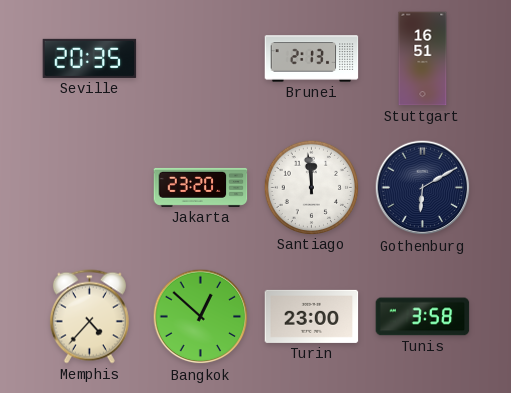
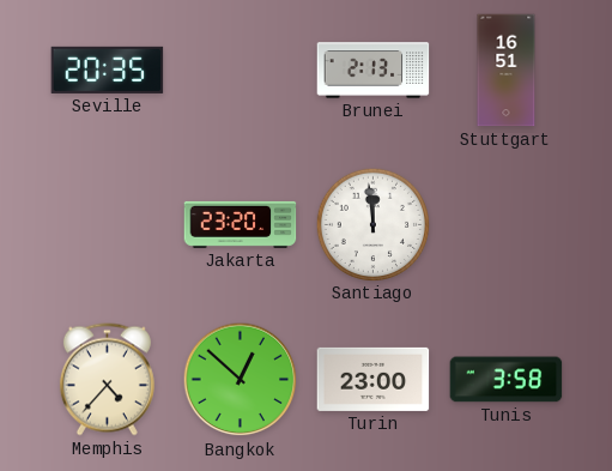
Gothenburg: 6:10 -> none (423, 188)
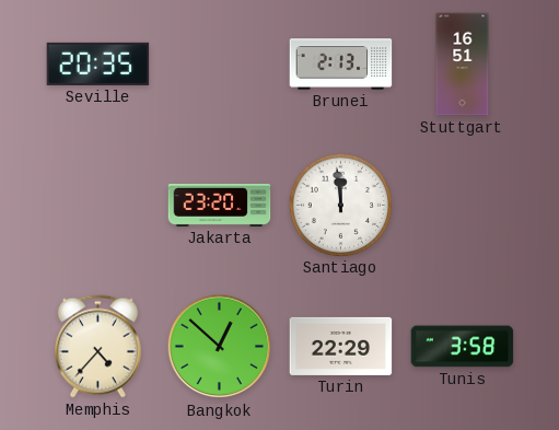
Turin: 23:00 -> 22:29 (341, 346)
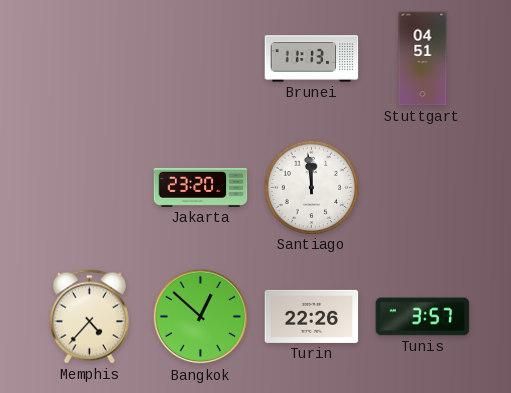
Seville: 20:35 -> none (98, 63)
Brunei: 2:13 -> 11:13 (312, 59)
Stuttgart: 16:51 -> 04:51 (423, 59)
Turin: 22:29 -> 22:26 (312, 316)
Tunis: 3:58 -> 3:57 (423, 317)
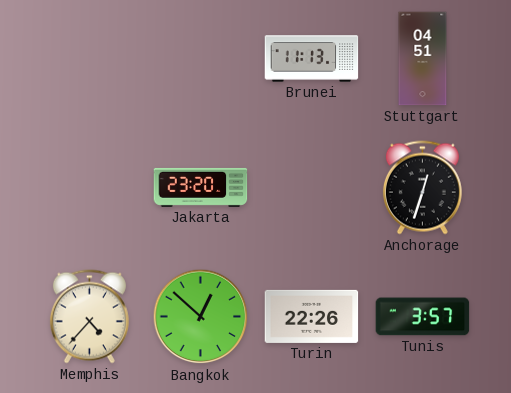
Santiago: 11:59 -> none (311, 187)
Anchorage: none -> 12:33 (422, 188)
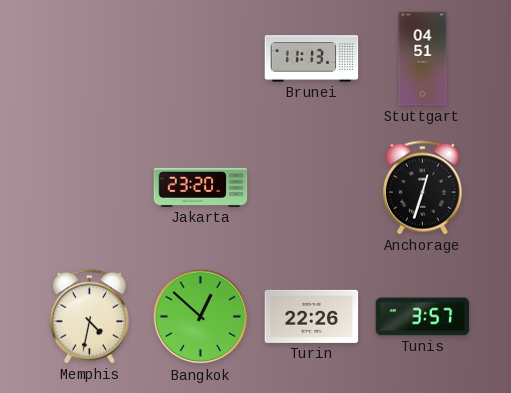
Memphis: 4:37 -> 4:32 (89, 317)
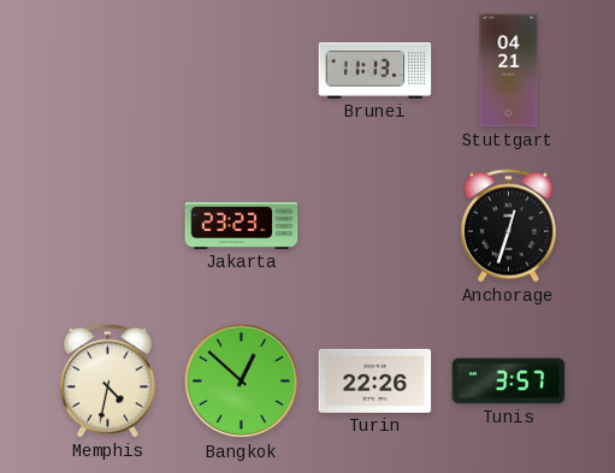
Stuttgart: 04:51 -> 04:21 (509, 71)
Jakarta: 23:20 -> 23:23 (242, 225)
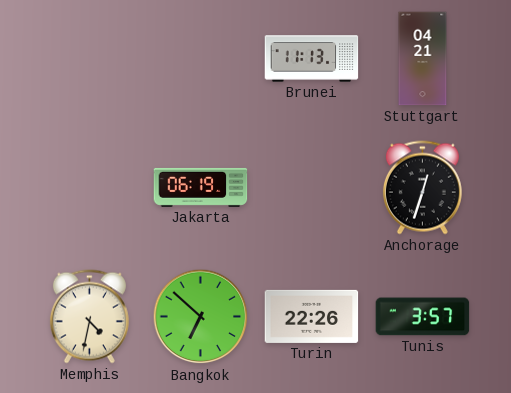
Jakarta: 23:23 -> 06:19 (201, 187)
Bangkok: 12:52 -> 6:52 (201, 317)
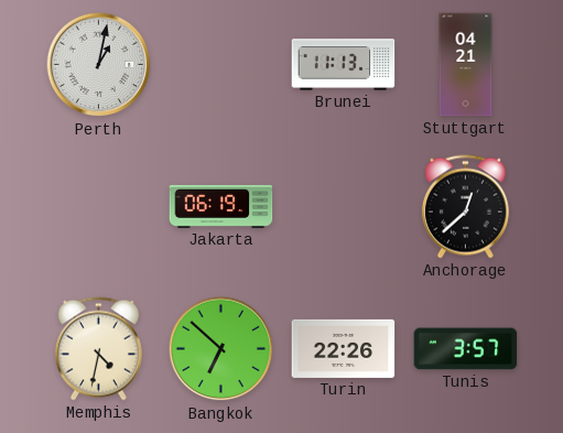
Perth: none -> 1:02 (99, 65)
Anchorage: 12:33 -> 12:38 (465, 207)
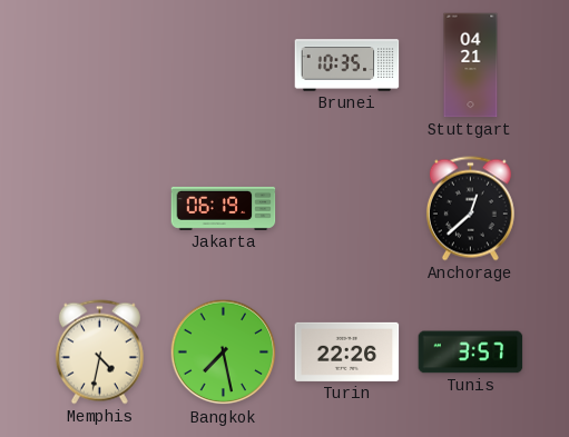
Perth: 1:02 -> none (99, 65)
Brunei: 11:13 -> 10:35 (347, 66)
Bangkok: 6:52 -> 7:28 (224, 352)
